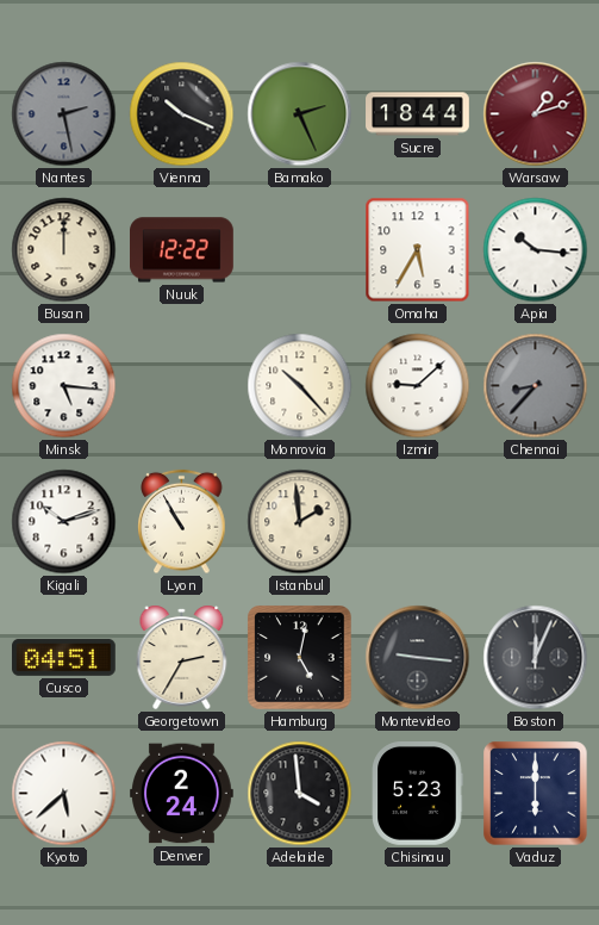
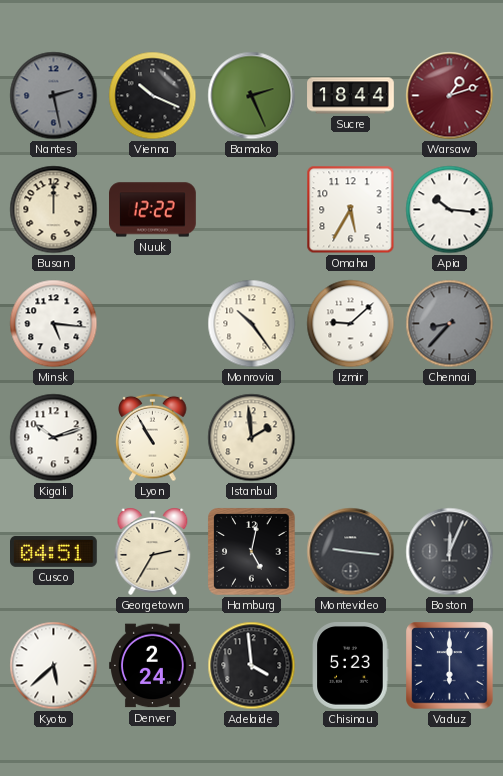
Monrovia: 10:23 -> 10:24 (252, 324)
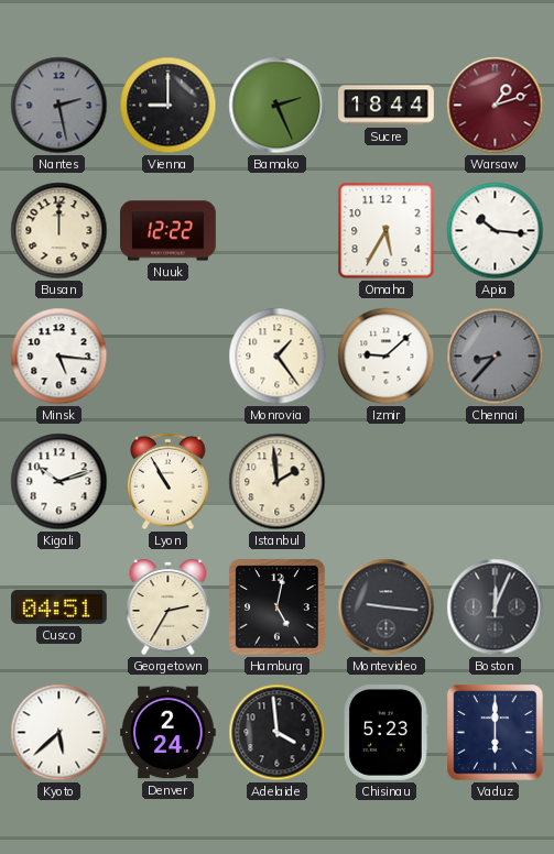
Vienna: 10:19 -> 9:00 (169, 106)
Monrovia: 10:24 -> 1:24 (278, 357)
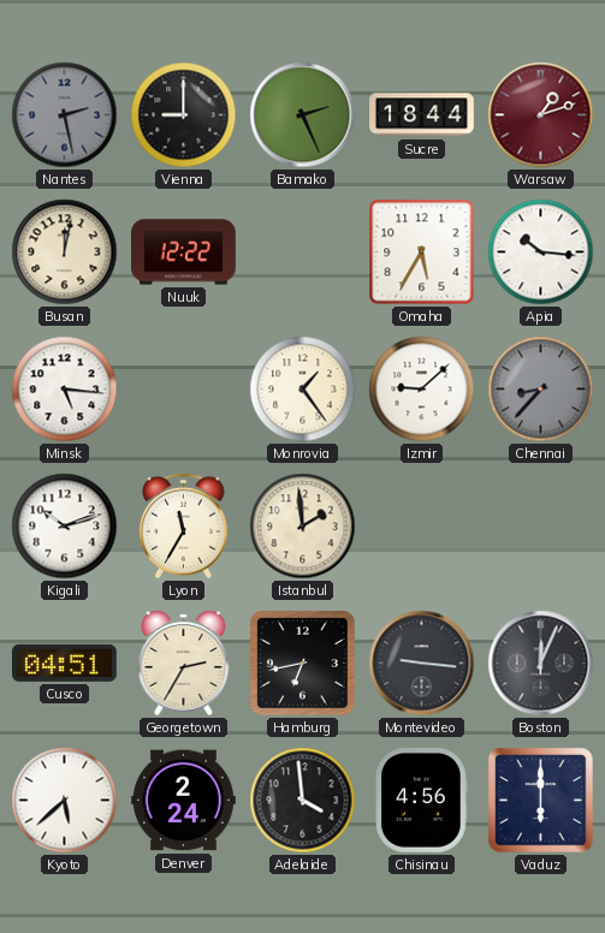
Busan: 12:00 -> 12:02 (65, 252)
Lyon: 10:55 -> 11:35 (184, 527)
Hamburg: 5:02 -> 6:43 (303, 664)
Chisinau: 5:23 -> 4:56 (422, 801)
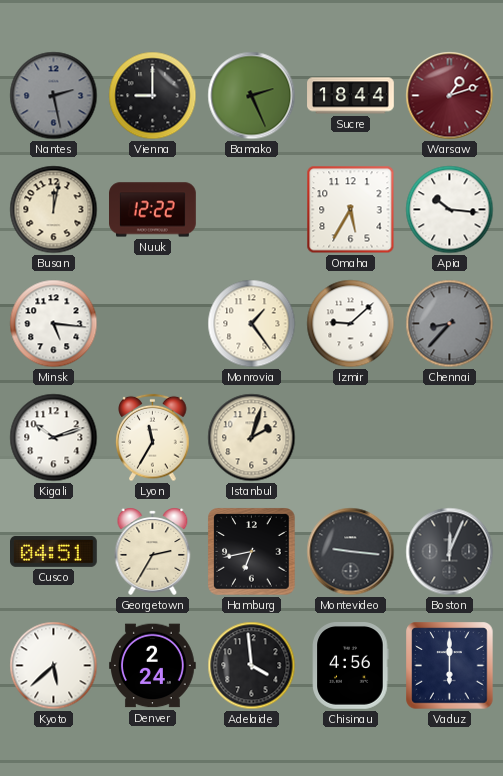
Istanbul: 1:59 -> 2:03 (252, 438)
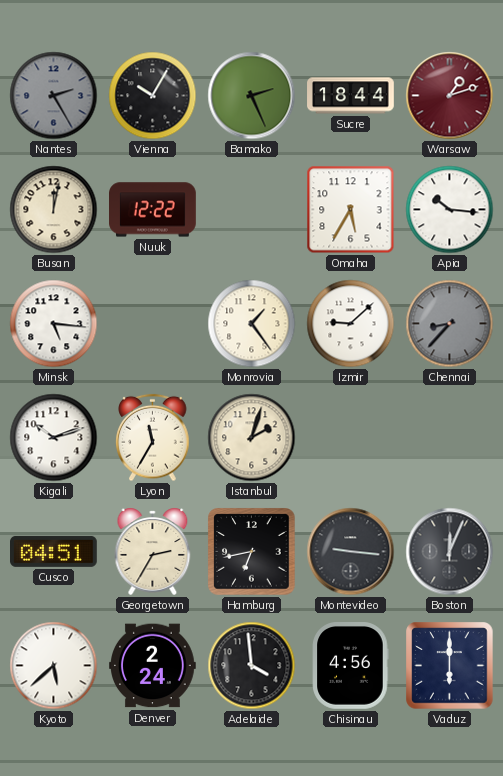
Nantes: 2:28 -> 2:25 (54, 96)
Vienna: 9:00 -> 10:05 (153, 96)
